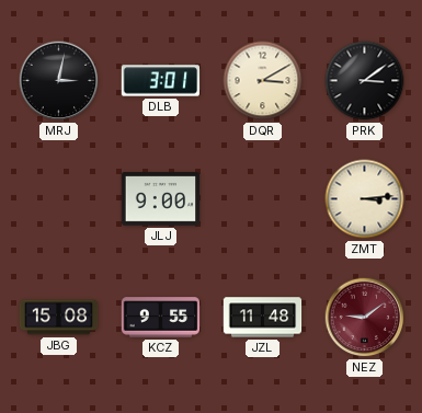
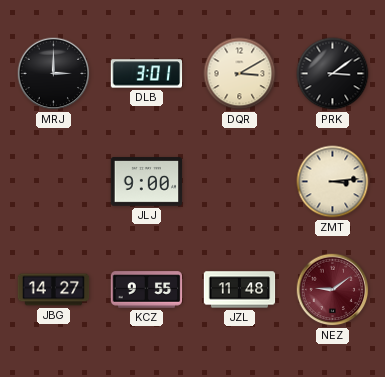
MRJ: 3:02 -> 3:00 (54, 74)
JBG: 15:08 -> 14:27 (54, 290)
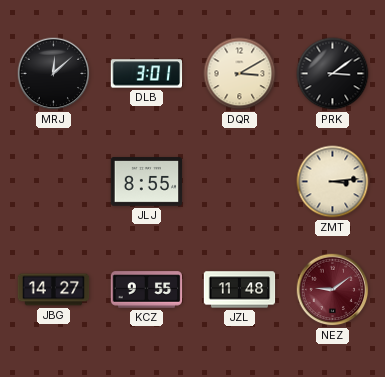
MRJ: 3:00 -> 12:08 (54, 74)
JLJ: 9:00 -> 8:55 (147, 182)
